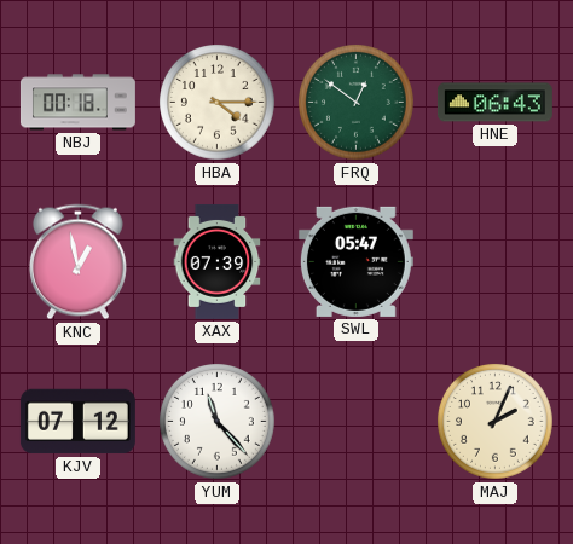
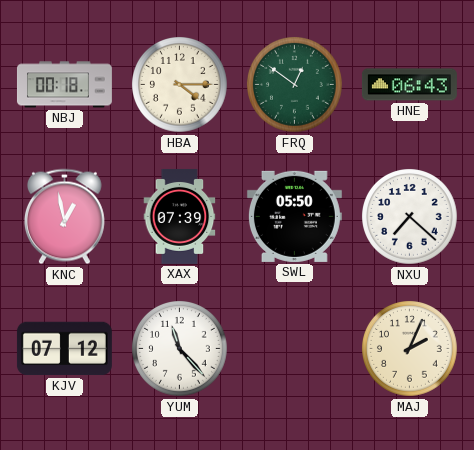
SWL: 05:47 -> 05:50 (294, 216)
NXU: none -> 7:22 (410, 217)
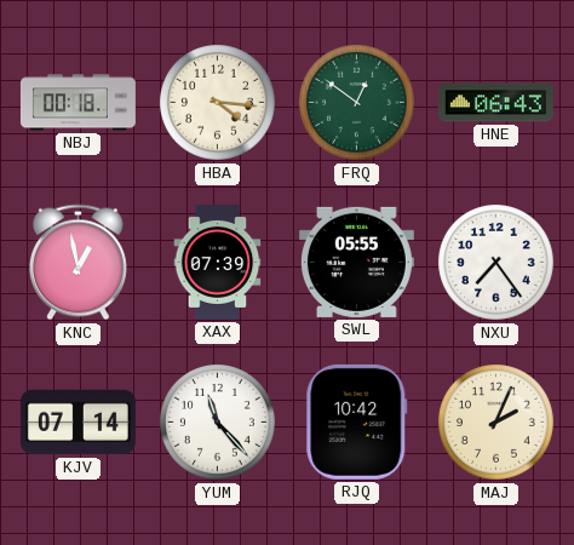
HBA: 4:15 -> 4:16 (218, 103)
SWL: 05:50 -> 05:55 (356, 262)
NXU: 7:22 -> 7:24 (496, 263)
KJV: 07:12 -> 07:14 (78, 423)
RJQ: none -> 10:42 (357, 421)
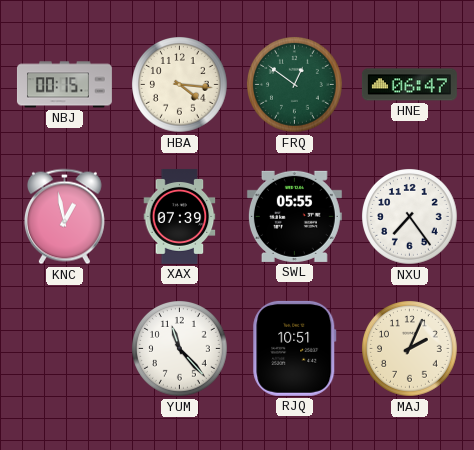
NBJ: 00:18 -> 00:15 (64, 85)
HNE: 06:43 -> 06:47 (409, 85)
KJV: 07:14 -> none (78, 423)
RJQ: 10:42 -> 10:51 (295, 348)
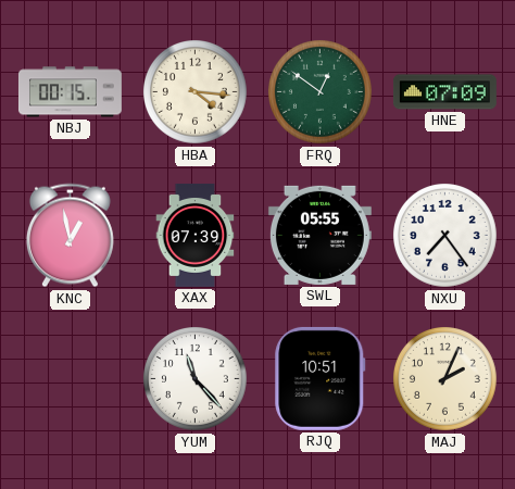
HNE: 06:47 -> 07:09 (444, 92)
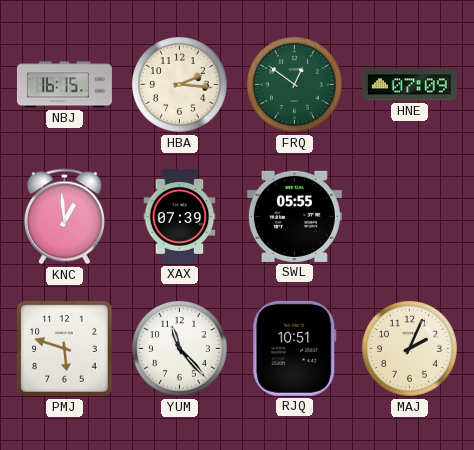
NBJ: 00:15 -> 16:15 (64, 85)
HBA: 4:16 -> 2:16 (180, 85)
KNC: 12:58 -> 12:59 (64, 217)
NXU: 7:24 -> none (445, 236)
PMJ: none -> 5:48 (65, 349)
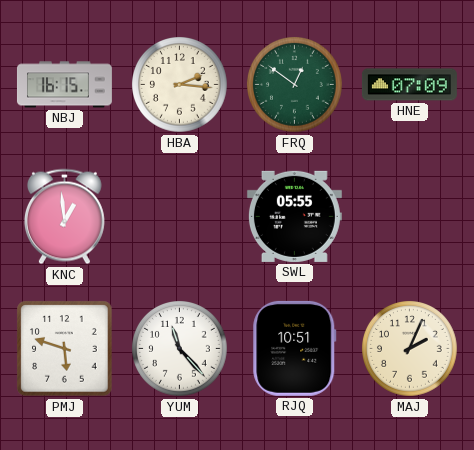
XAX: 07:39 -> none (180, 216)
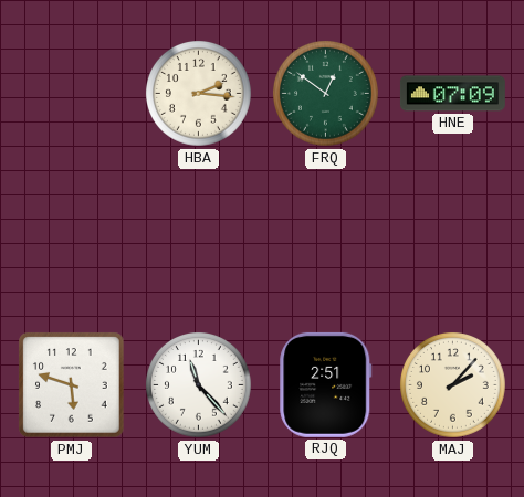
NBJ: 16:15 -> none (64, 85)
KNC: 12:59 -> none (64, 217)
SWL: 05:55 -> none (294, 216)
RJQ: 10:51 -> 2:51 (326, 384)
MAJ: 2:04 -> 2:07 (453, 385)
